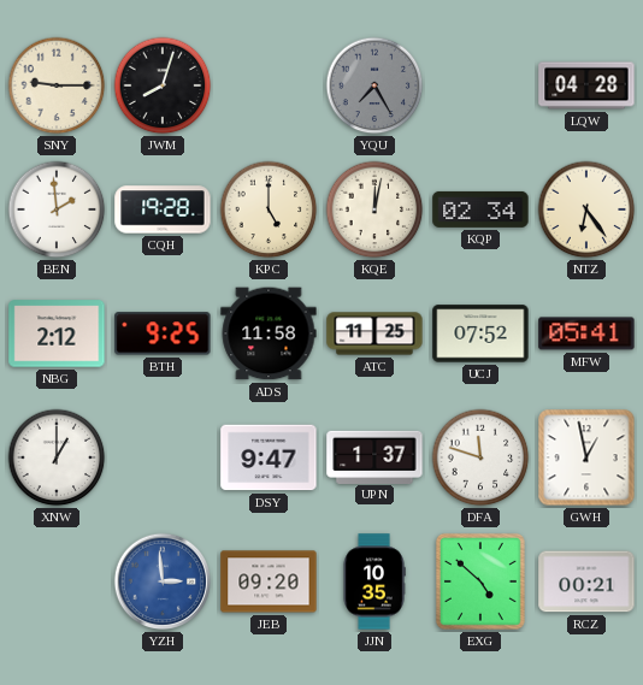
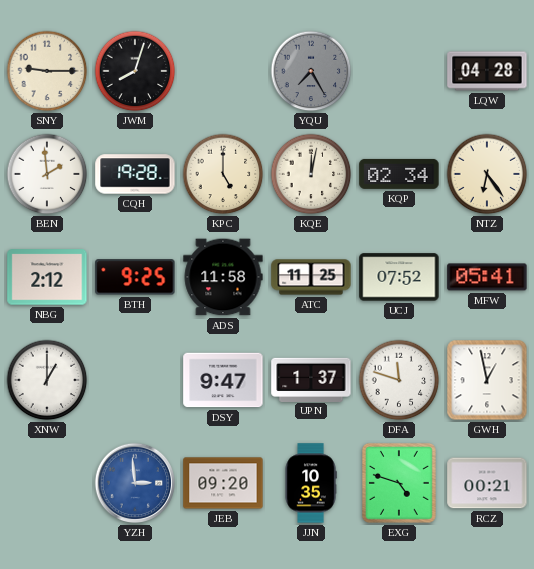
EXG: 4:52 -> 4:48 (399, 483)
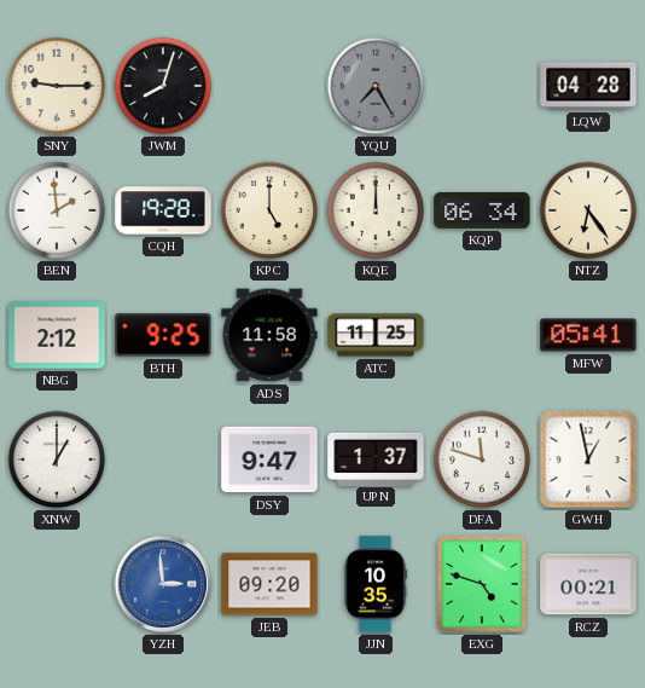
KQE: 12:02 -> 12:00 (376, 210)
KQP: 02:34 -> 06:34 (482, 210)
UCJ: 07:52 -> none (399, 277)
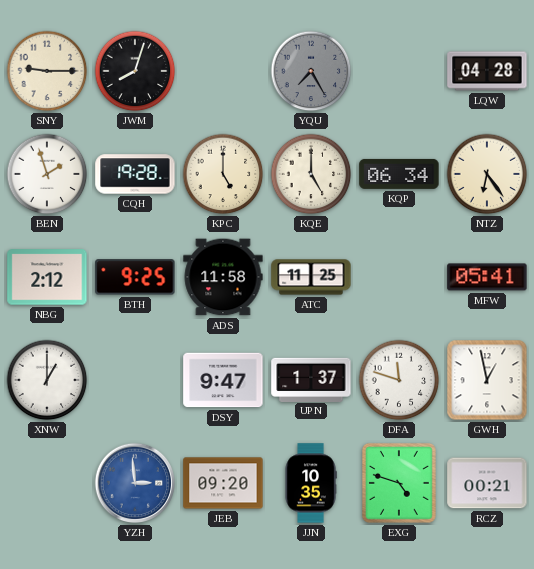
BEN: 1:59 -> 1:57 (47, 174)
KQE: 12:00 -> 5:00 (311, 174)
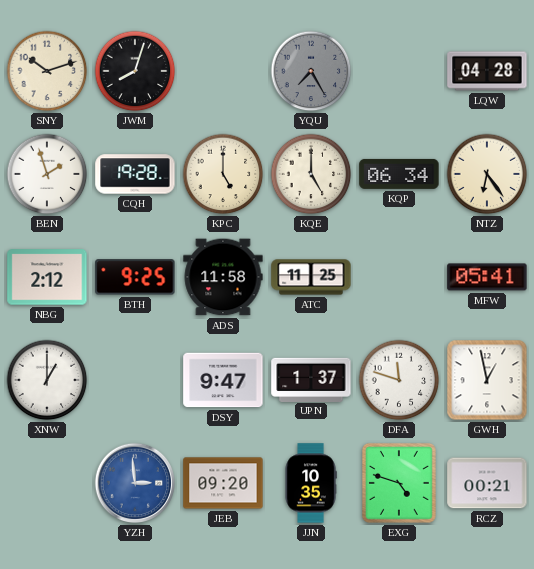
SNY: 9:15 -> 10:12 (47, 71)
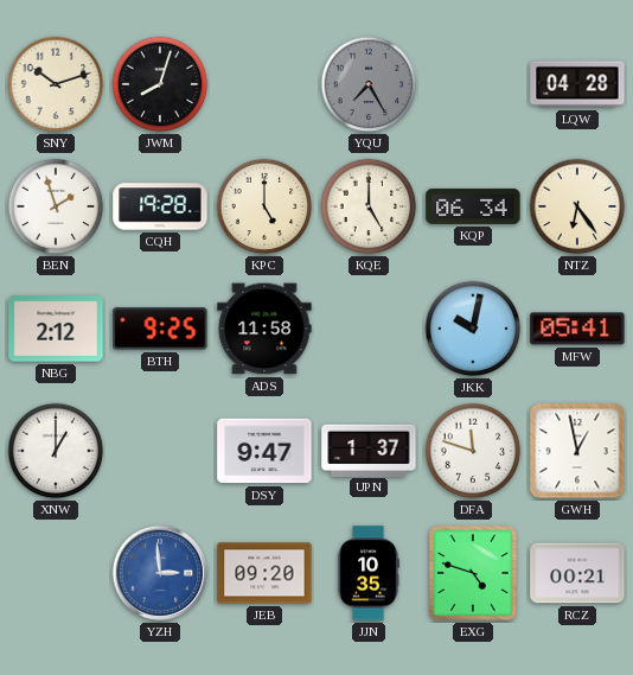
ATC: 11:25 -> none (311, 277)
JKK: none -> 10:02 (473, 329)
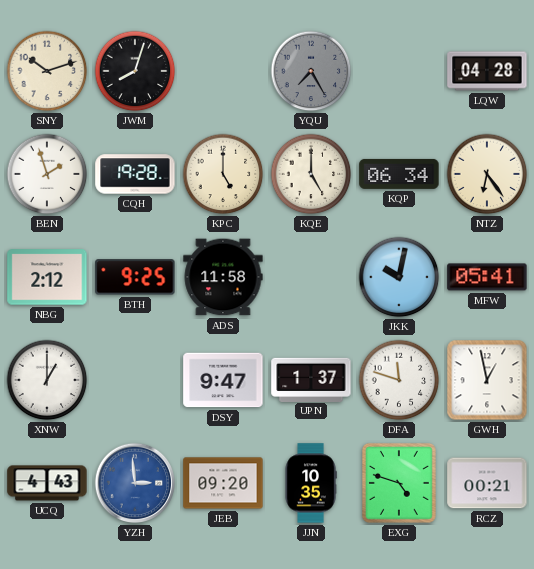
UCQ: none -> 4:43 (47, 483)
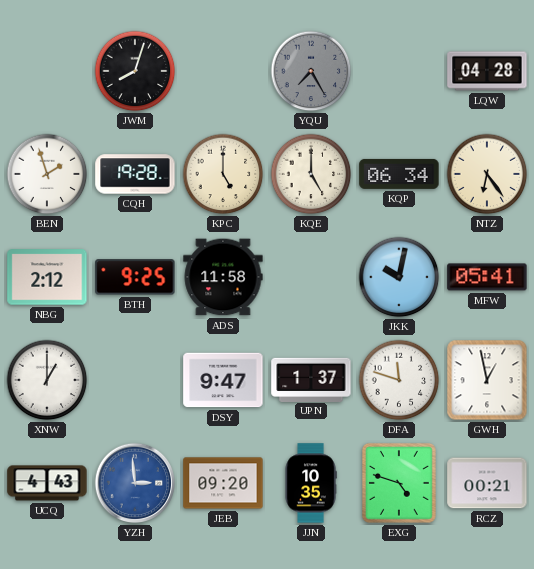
SNY: 10:12 -> none (47, 71)
